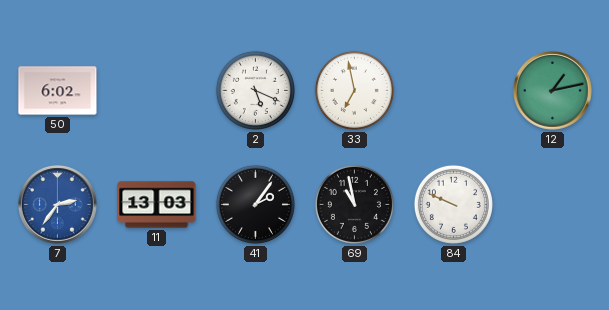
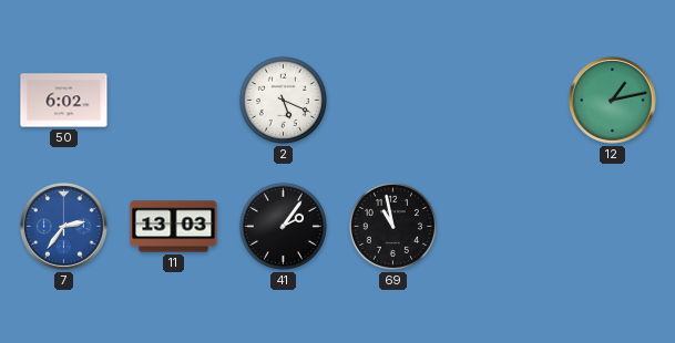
33: 6:58 -> none (354, 90)
84: 9:49 -> none (453, 204)
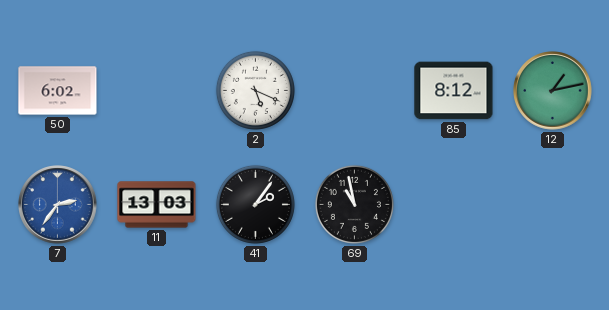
85: none -> 8:12 (454, 91)
